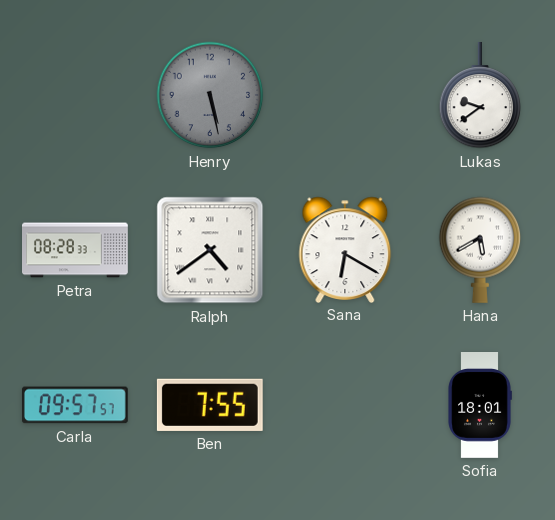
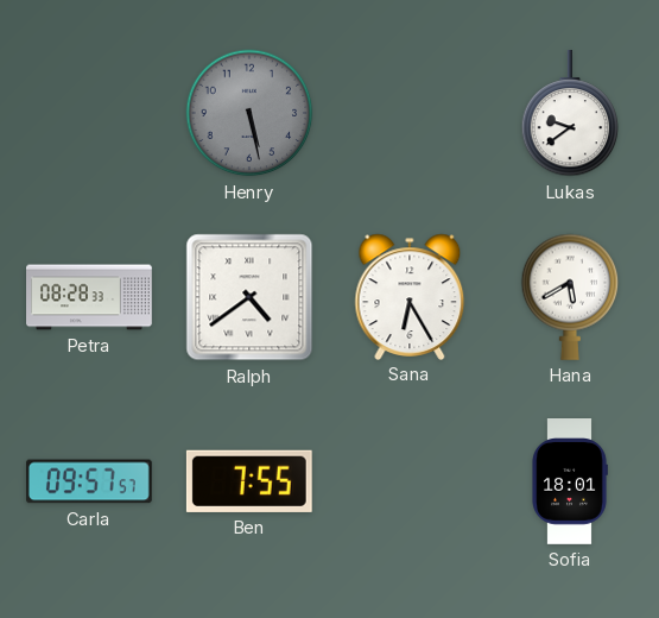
Sana: 6:20 -> 6:25 (410, 296)
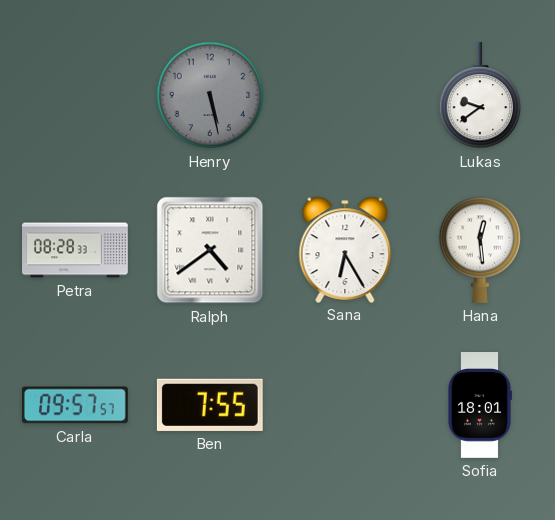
Hana: 5:40 -> 12:29 (480, 250)
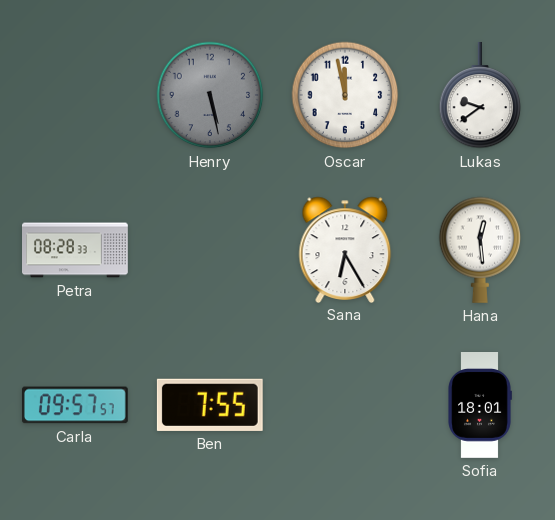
Oscar: none -> 11:58 (345, 95)
Ralph: 4:39 -> none (210, 250)
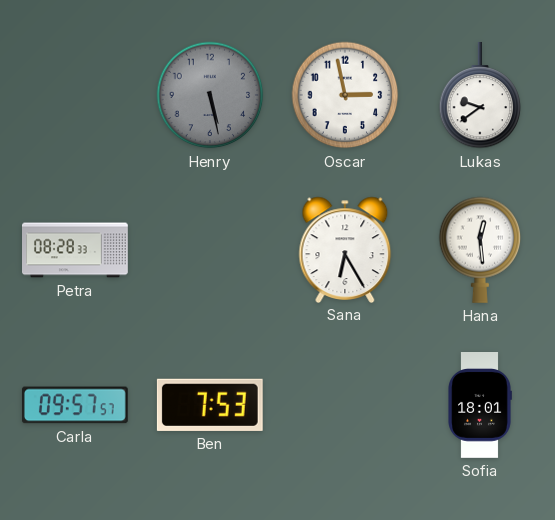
Oscar: 11:58 -> 2:58 (345, 95)
Ben: 7:55 -> 7:53 (210, 405)
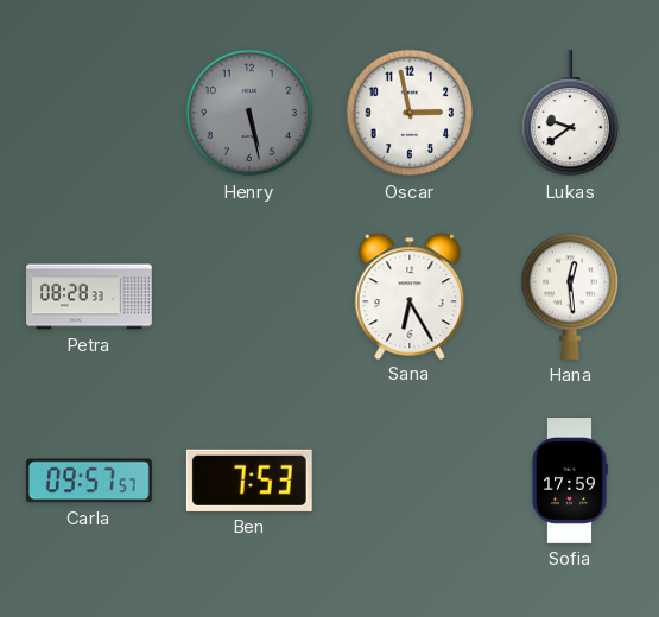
Sofia: 18:01 -> 17:59 (570, 482)
